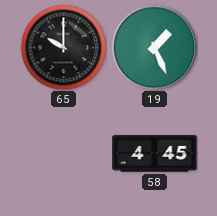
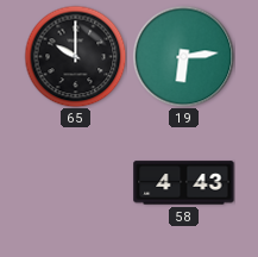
19: 1:26 -> 6:14 (183, 56)
58: 4:45 -> 4:43 (184, 183)
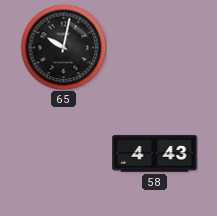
65: 10:00 -> 10:02 (63, 47)
19: 6:14 -> none (183, 56)
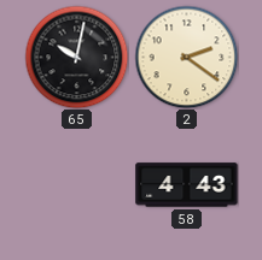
2: none -> 2:21 (186, 57)
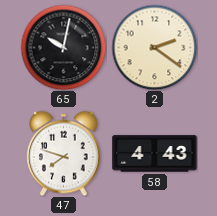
47: none -> 7:48 (64, 153)
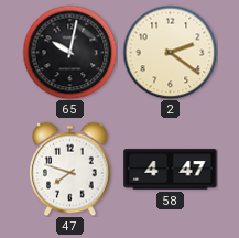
58: 4:43 -> 4:47 (171, 170)
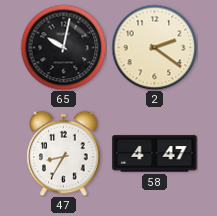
47: 7:48 -> 8:35 (64, 153)
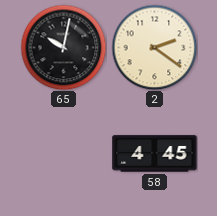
47: 8:35 -> none (64, 153)
58: 4:47 -> 4:45 (155, 154)
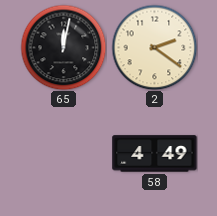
65: 10:02 -> 12:02 (63, 47)
58: 4:45 -> 4:49 (155, 154)
